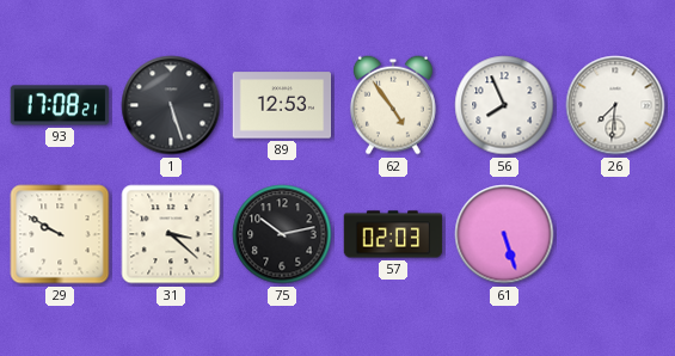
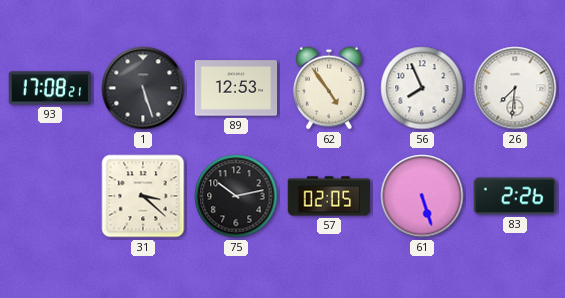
29: 9:50 -> none (60, 234)
57: 02:03 -> 02:05 (329, 196)
83: none -> 2:26 (515, 196)
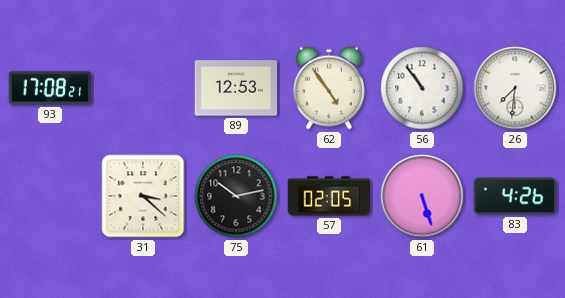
1: 5:27 -> none (143, 88)
56: 7:56 -> 10:54 (422, 88)
83: 2:26 -> 4:26 (515, 196)
